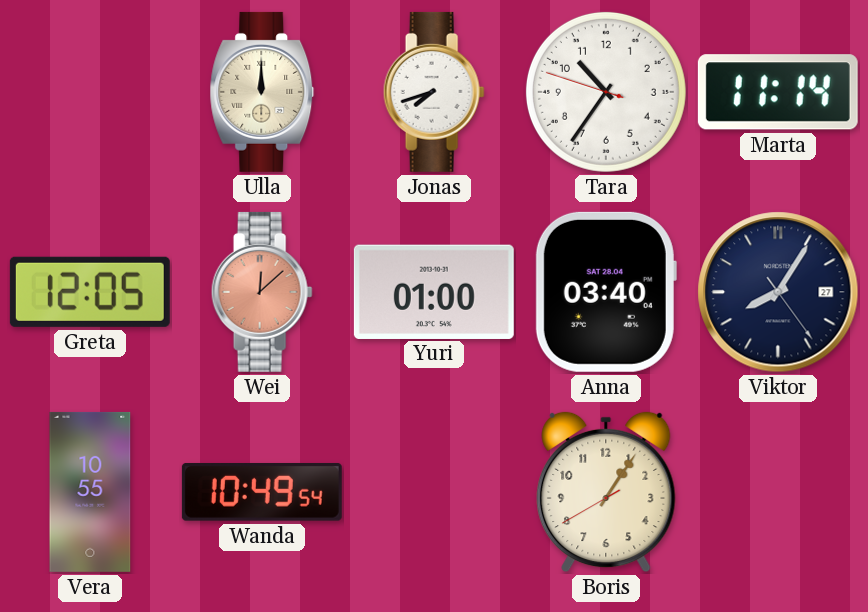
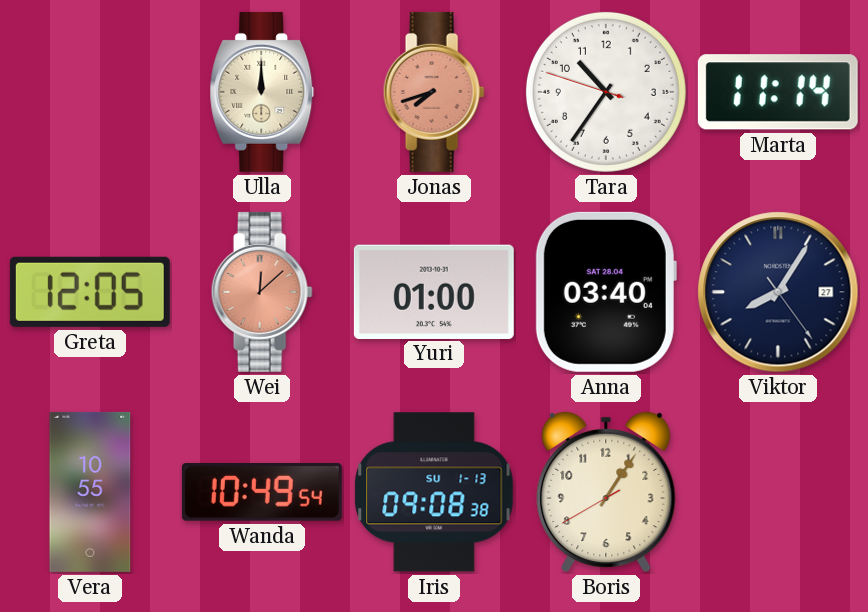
Jonas dial: white -> salmon (434, 92)
Iris: none -> 09:08 (434, 492)
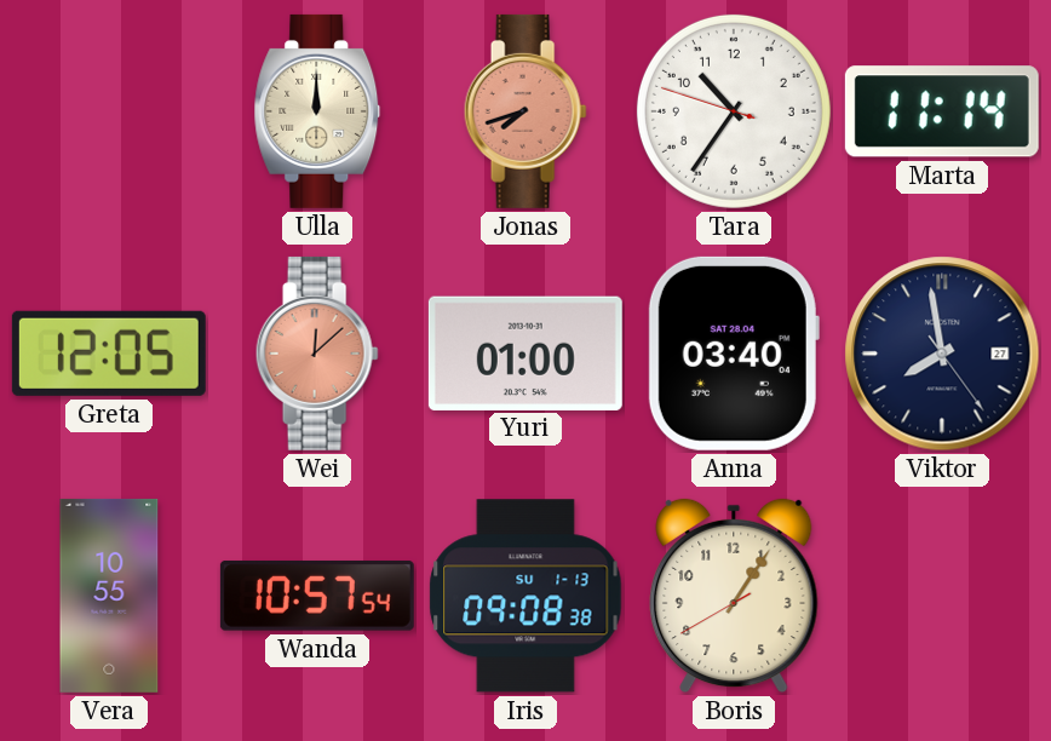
Viktor: 8:05 -> 7:58 (942, 354)
Wanda: 10:49 -> 10:57 (317, 596)
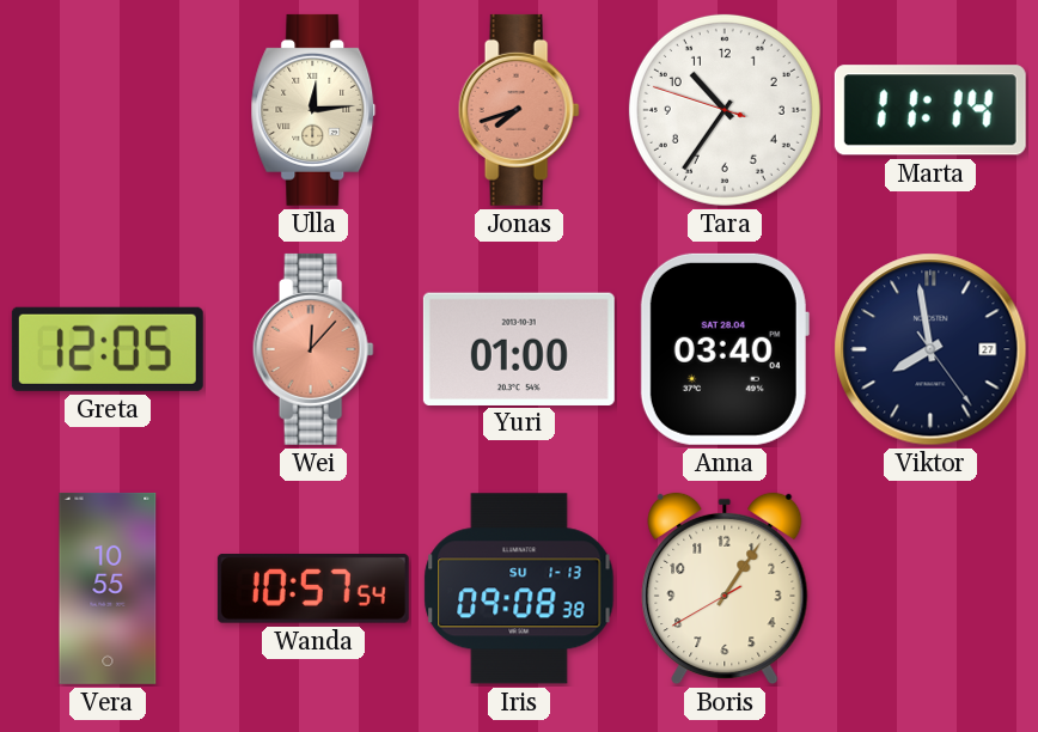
Ulla: 12:00 -> 12:14 (313, 110)
Wei: 12:08 -> 12:07 (313, 349)
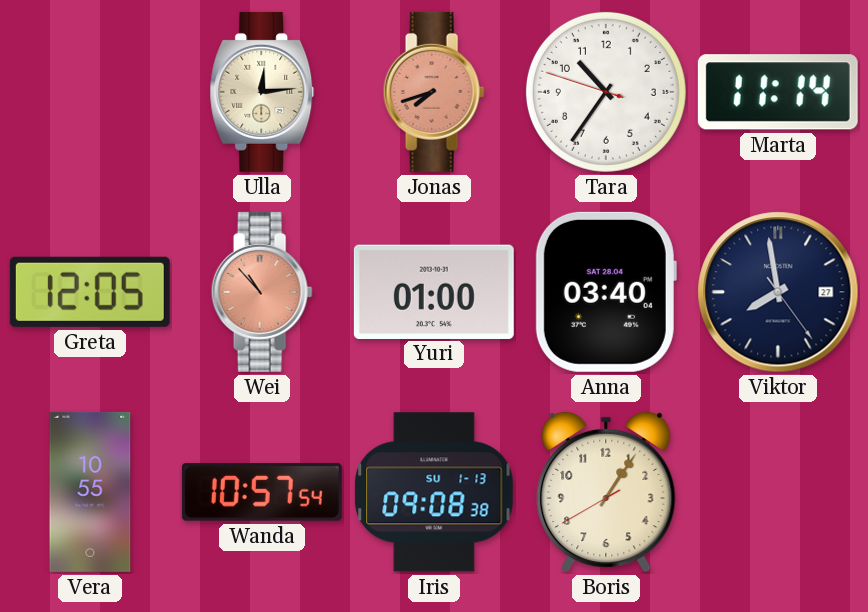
Wei: 12:07 -> 10:53 (262, 292)
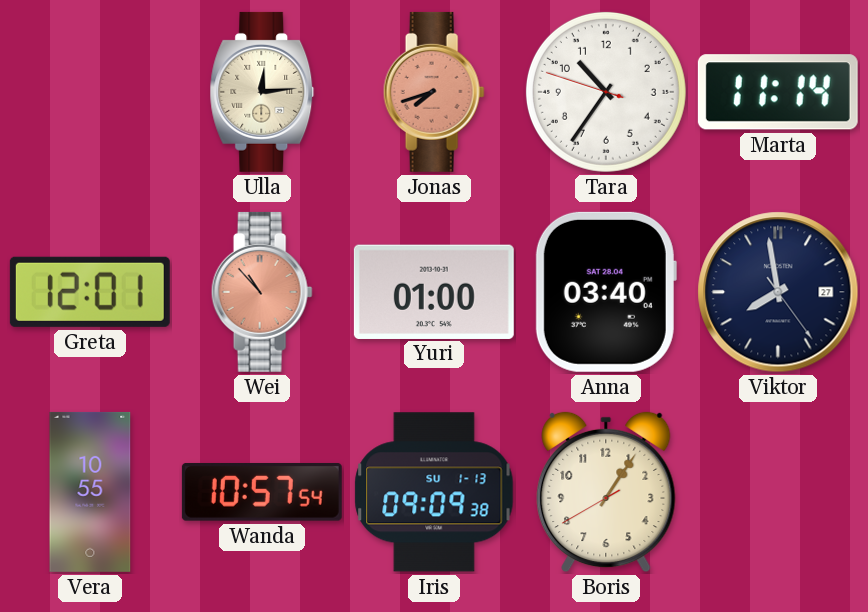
Greta: 12:05 -> 12:01 (90, 292)
Iris: 09:08 -> 09:09 (434, 492)
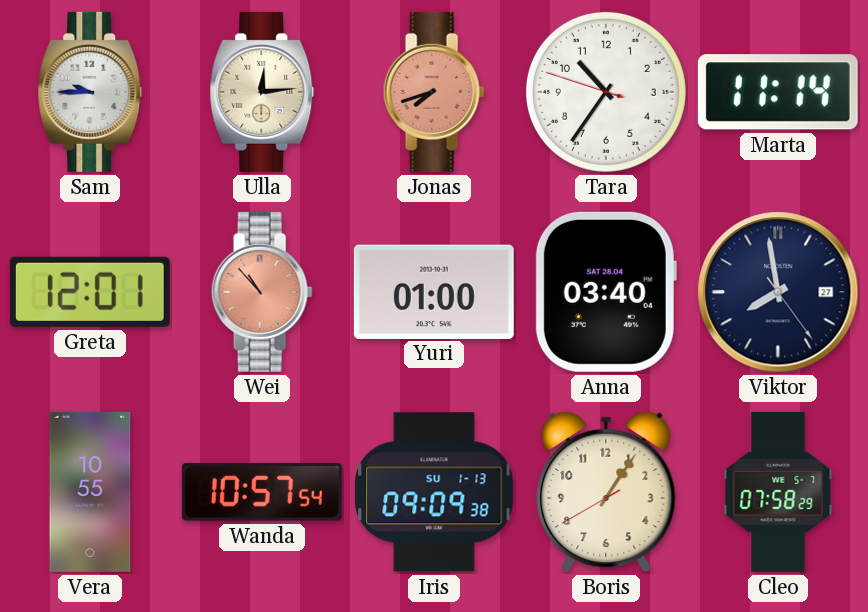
Sam: none -> 9:45 (90, 92)
Cleo: none -> 07:58 (778, 492)
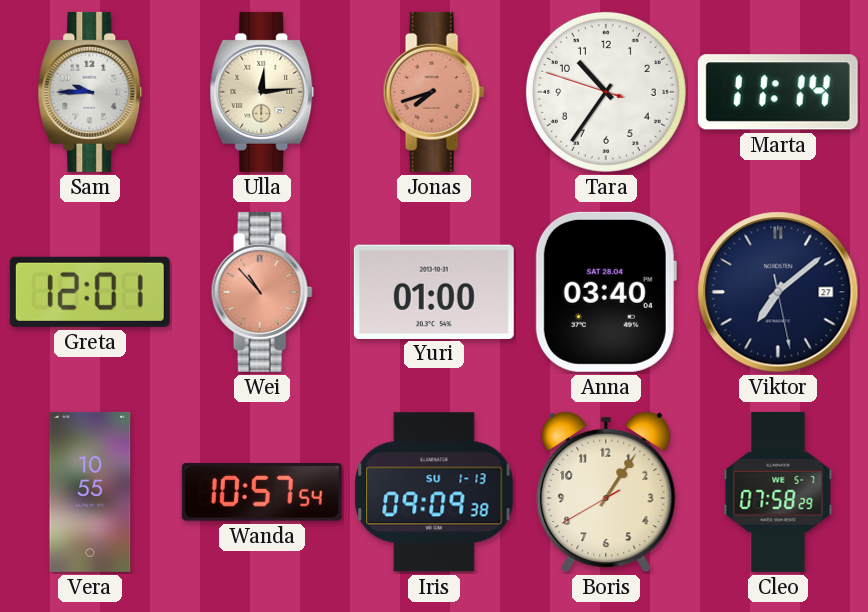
Viktor: 7:58 -> 7:08 (778, 292)
